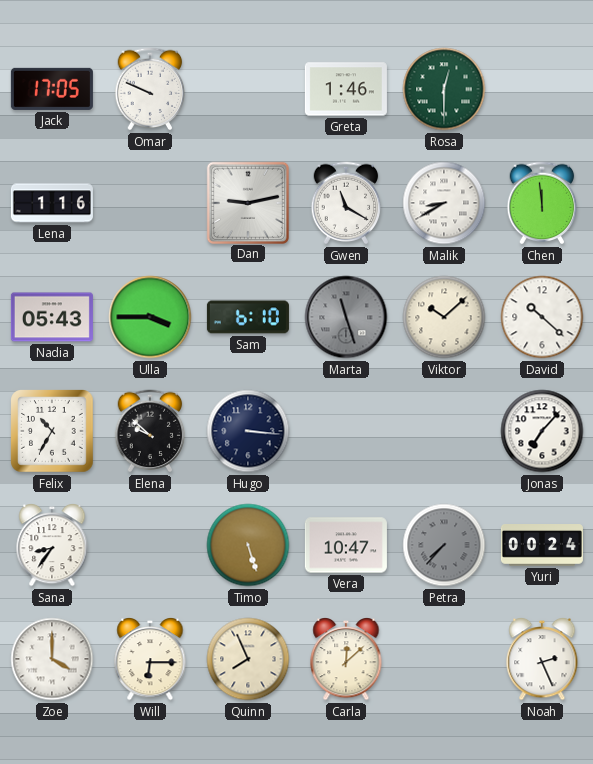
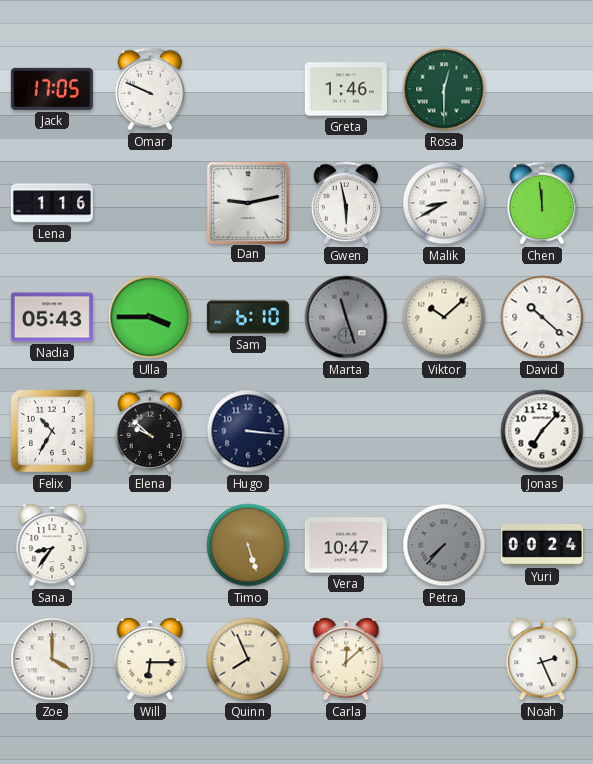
Gwen: 11:20 -> 5:58 (346, 203)
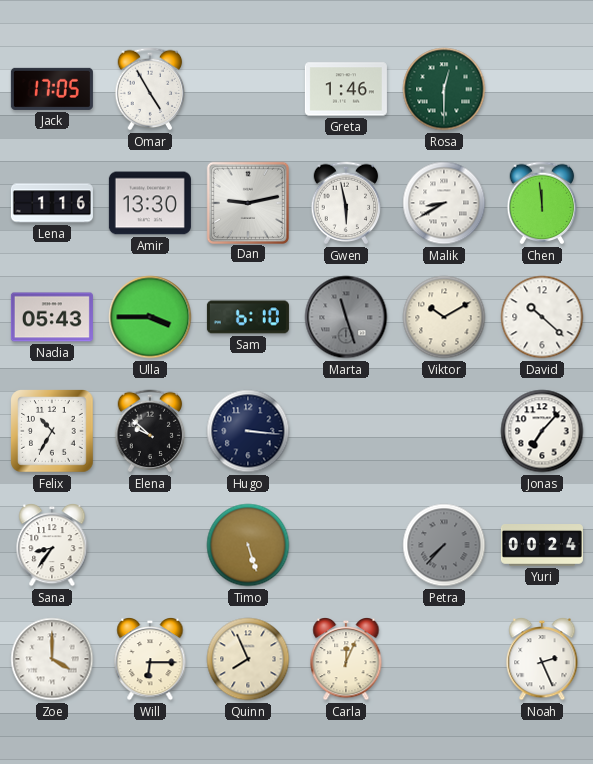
Omar: 9:49 -> 4:55 (150, 89)
Amir: none -> 13:30 (150, 203)
Viktor: 10:08 -> 10:10 (444, 317)
Vera: 10:47 -> none (346, 545)
Carla: 12:08 -> 12:04 (346, 660)
